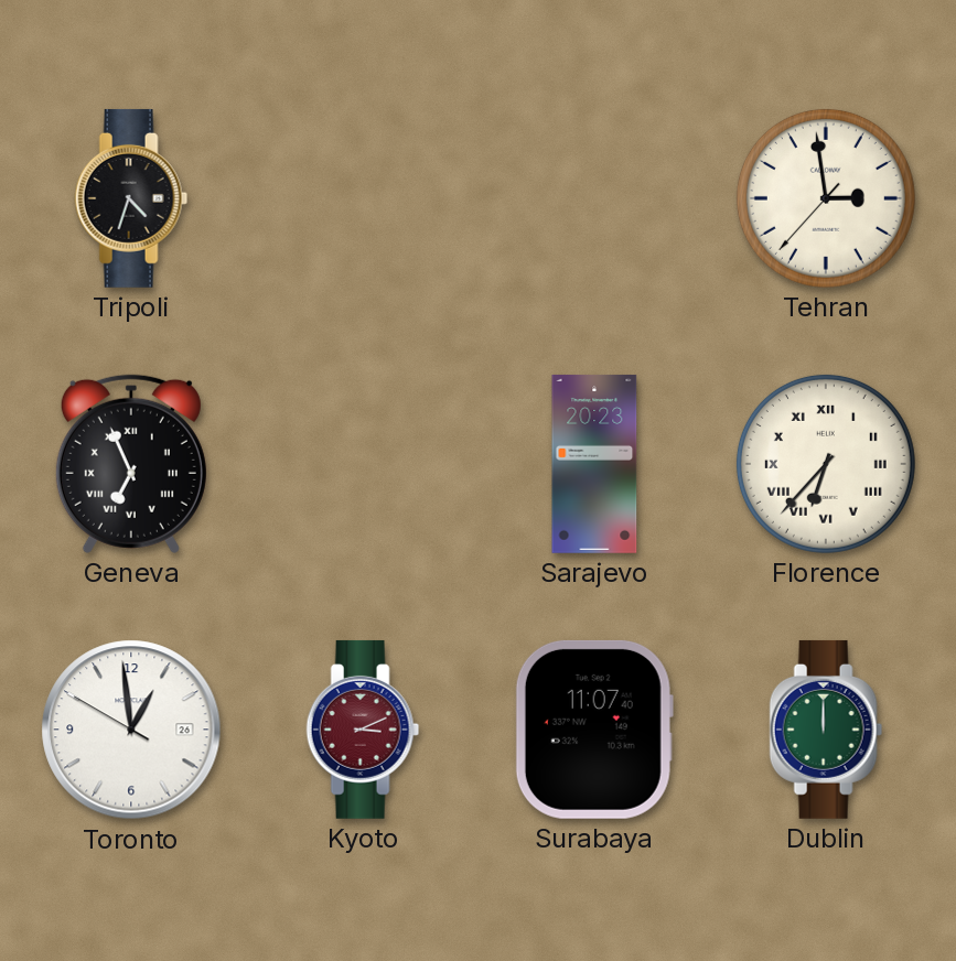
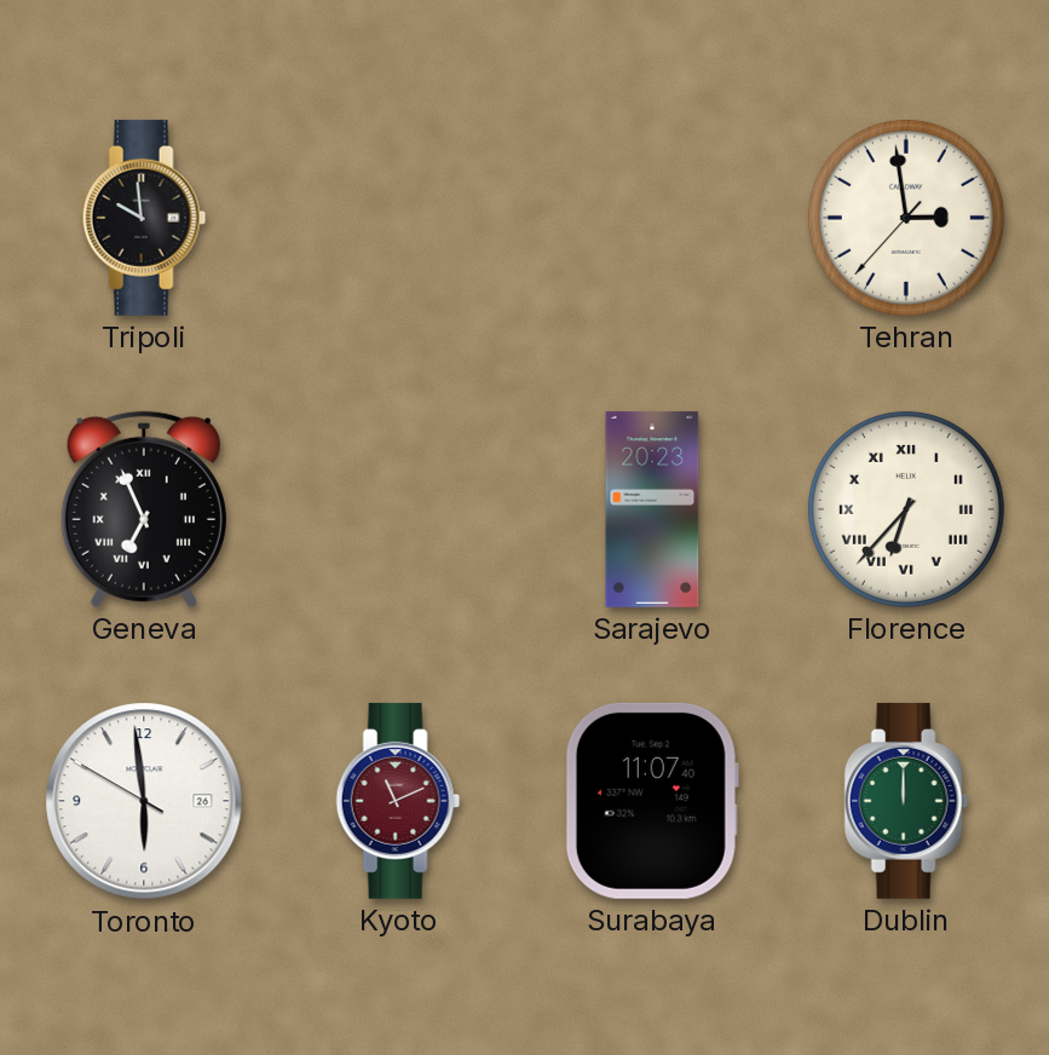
Tripoli: 4:33 -> 9:59 (144, 218)
Toronto: 12:58 -> 5:58 (144, 801)
Kyoto: 3:11 -> 11:11 (398, 801)
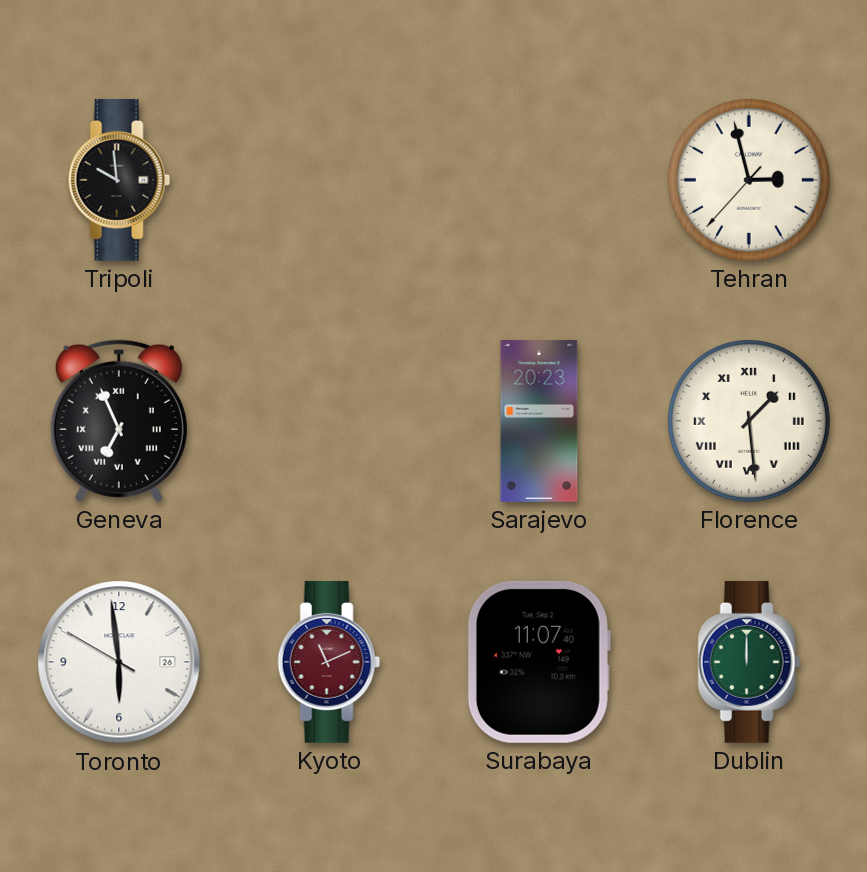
Tehran: 2:58 -> 2:57 (749, 180)
Florence: 6:37 -> 1:29 (749, 421)
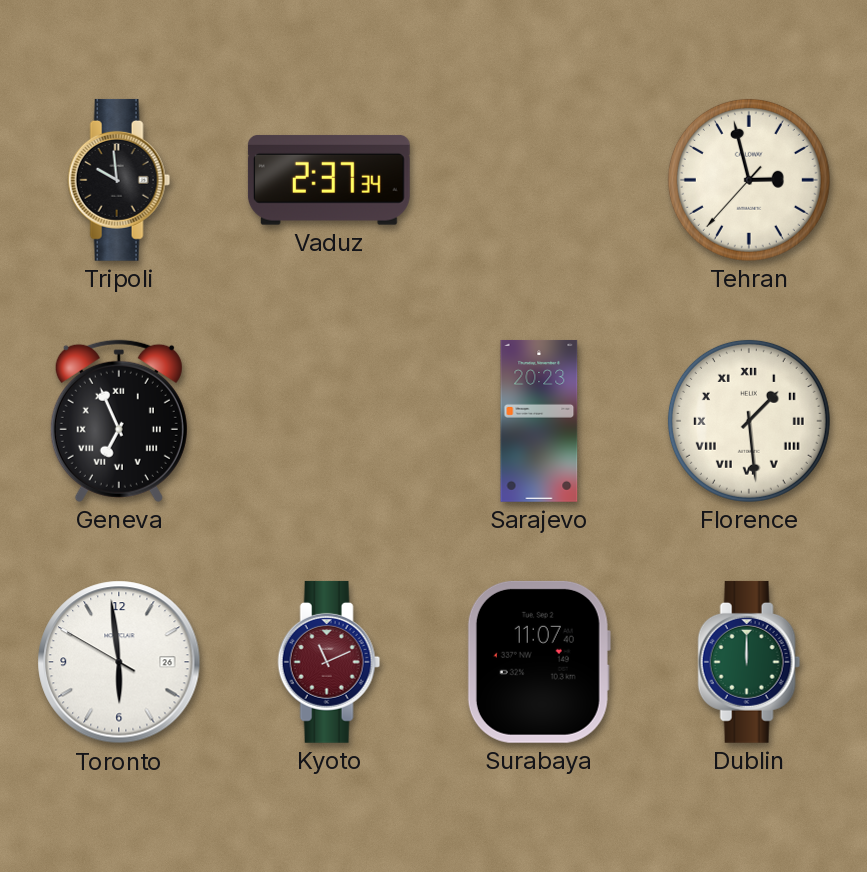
Vaduz: none -> 2:37 (329, 180)
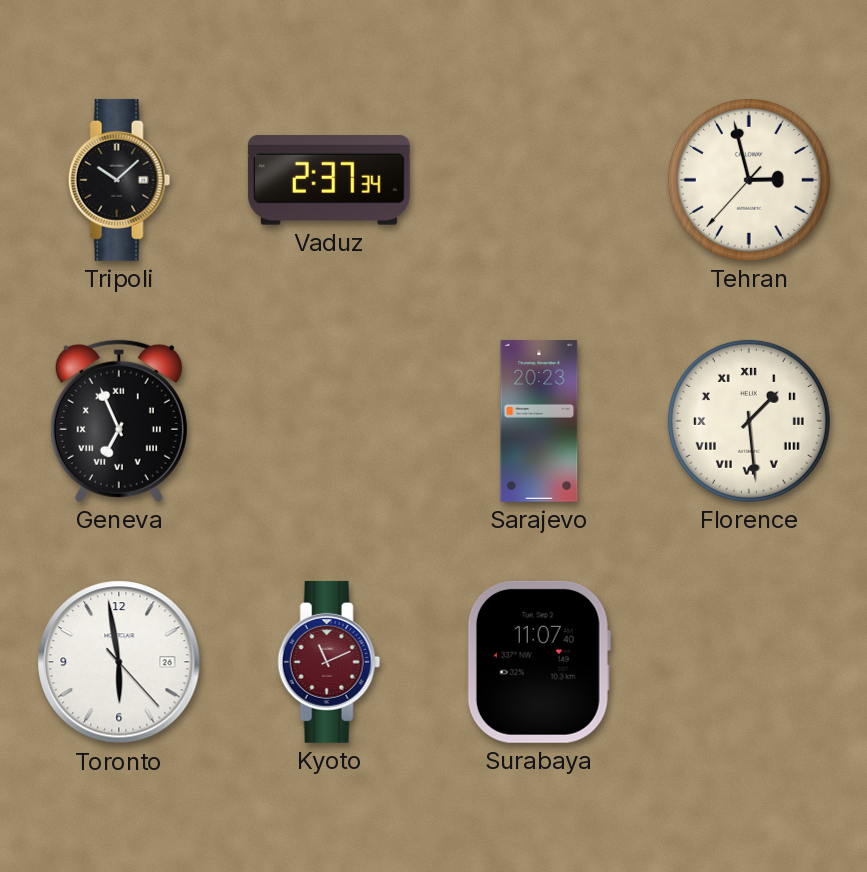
Tripoli: 9:59 -> 10:08 (119, 180)
Toronto: 5:58:50 -> 5:58:23 (119, 662)
Dublin: 12:00 -> none (749, 662)
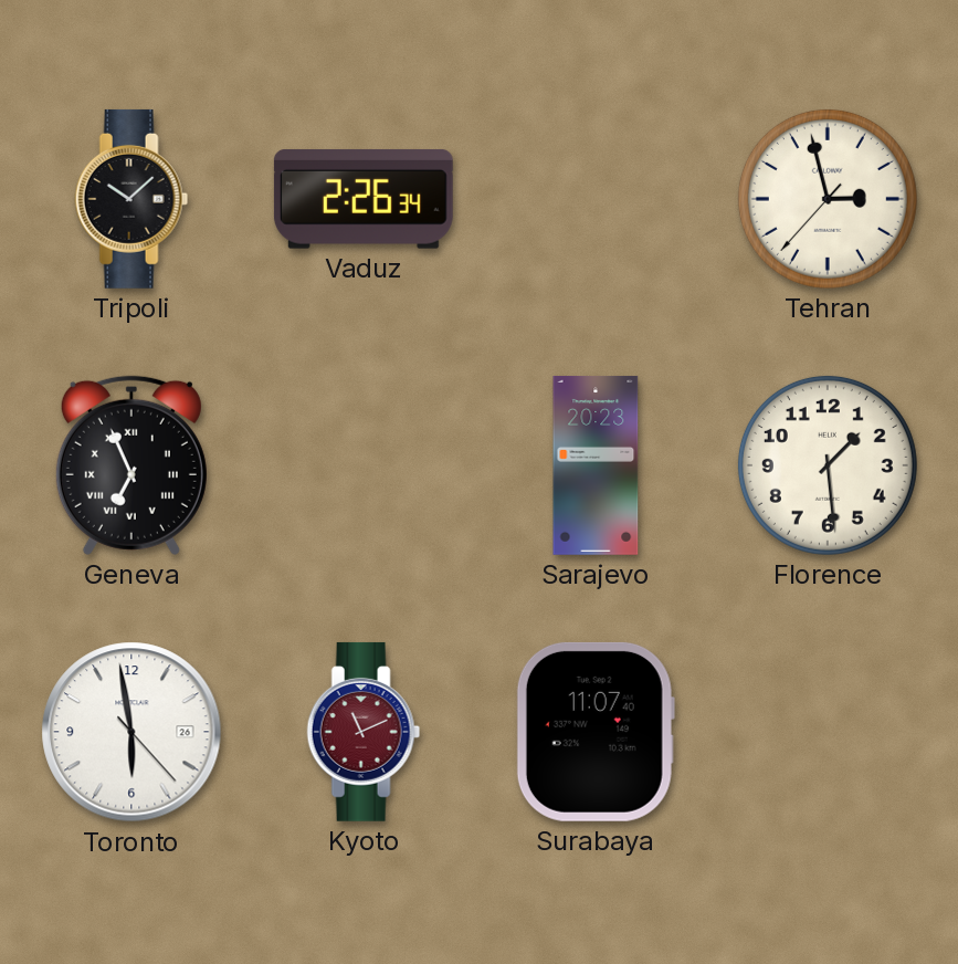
Vaduz: 2:37 -> 2:26 (364, 199)
Florence numerals: Roman -> Arabic (828, 465)
